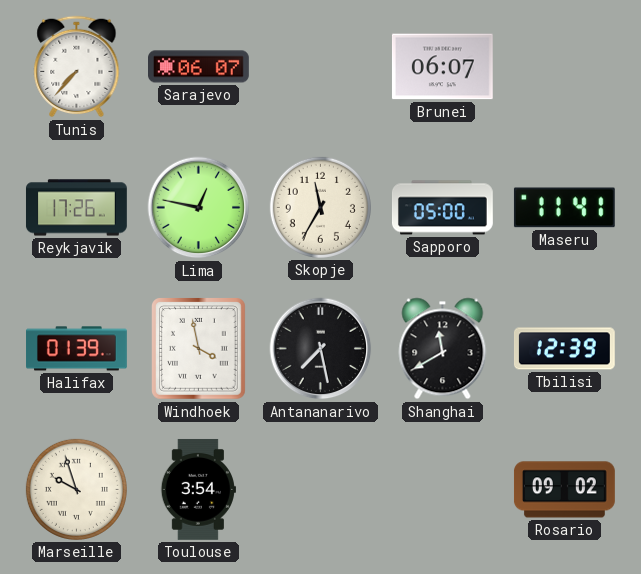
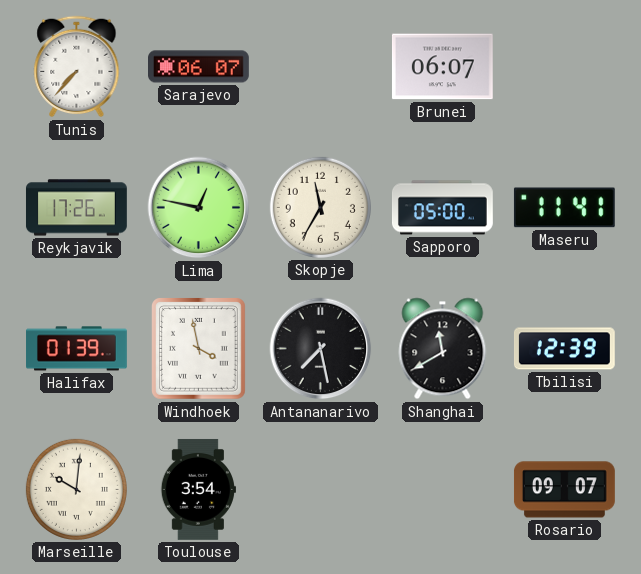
Marseille: 9:57 -> 10:01 (76, 489)
Rosario: 09:02 -> 09:07 (564, 490)
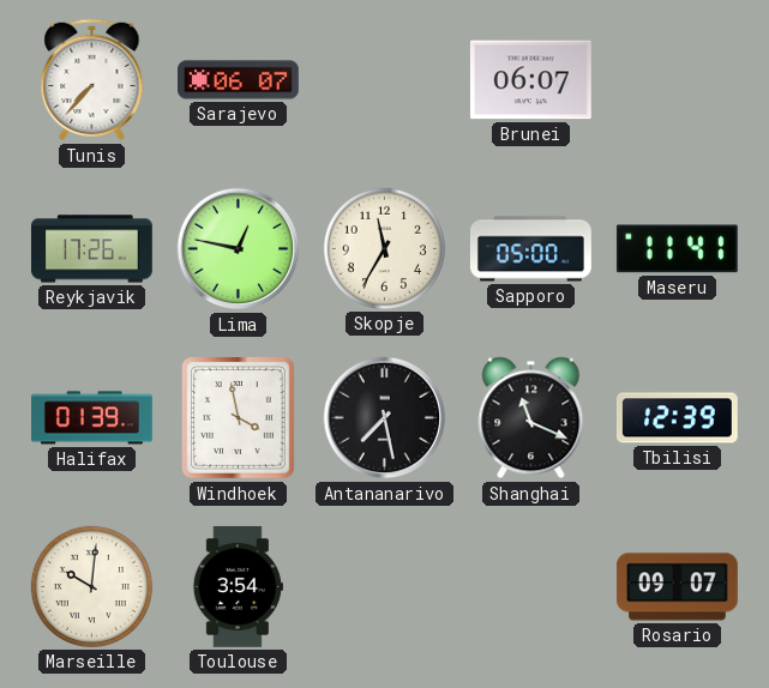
Shanghai: 11:40 -> 11:19 (531, 418)
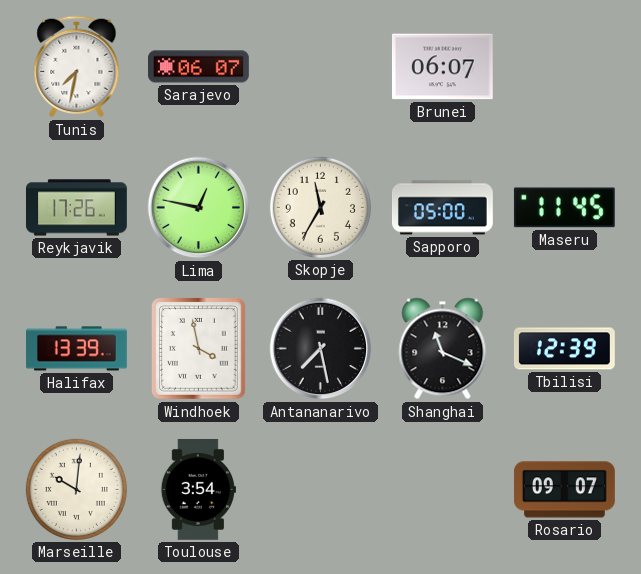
Tunis: 7:37 -> 7:32 (77, 67)
Maseru: 11:41 -> 11:45 (564, 208)
Halifax: 01:39 -> 13:39 (77, 349)
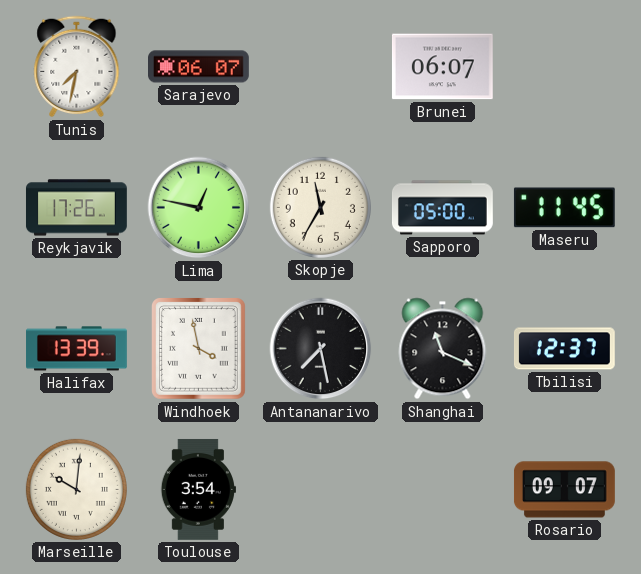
Tbilisi: 12:39 -> 12:37 (564, 349)
